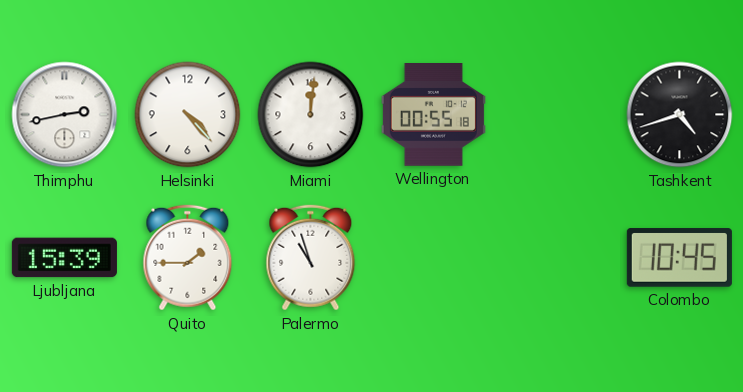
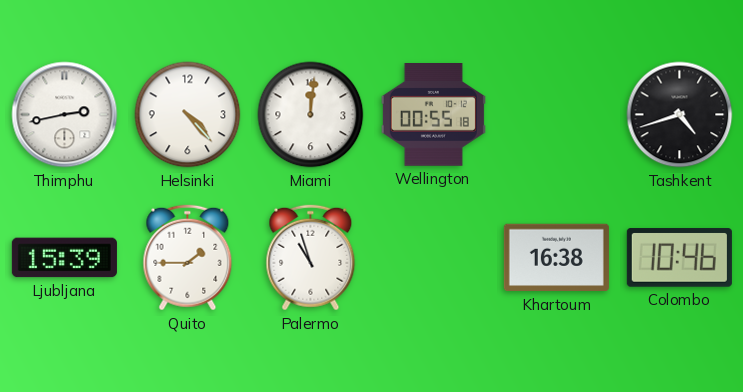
Khartoum: none -> 16:38 (556, 258)
Colombo: 10:45 -> 10:46 (679, 258)
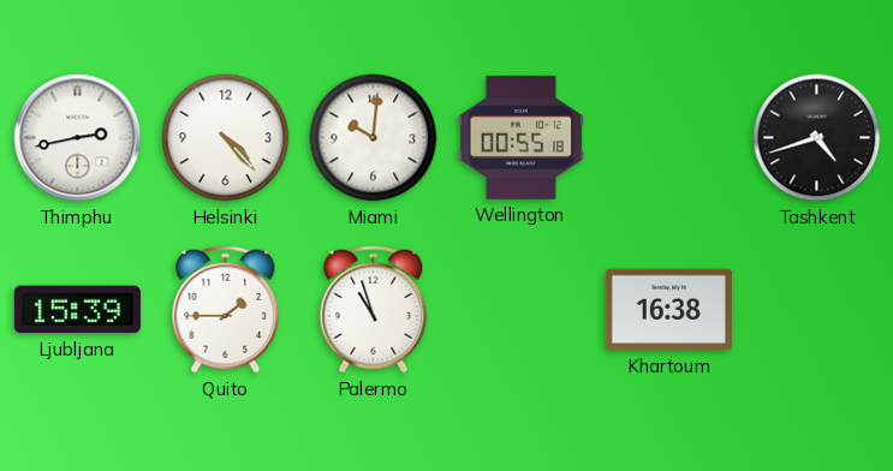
Miami: 12:01 -> 10:01 (374, 138)
Colombo: 10:46 -> none (679, 258)
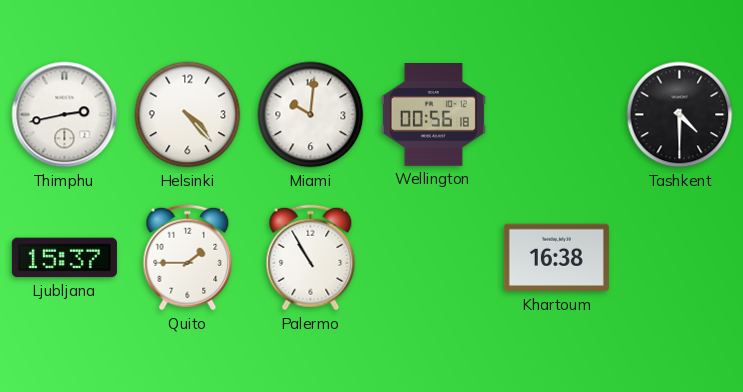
Wellington: 00:55 -> 00:56 (433, 115)
Tashkent: 4:42 -> 4:30 (680, 115)
Ljubljana: 15:39 -> 15:37 (64, 258)
Palermo: 10:57 -> 10:55 (311, 258)
